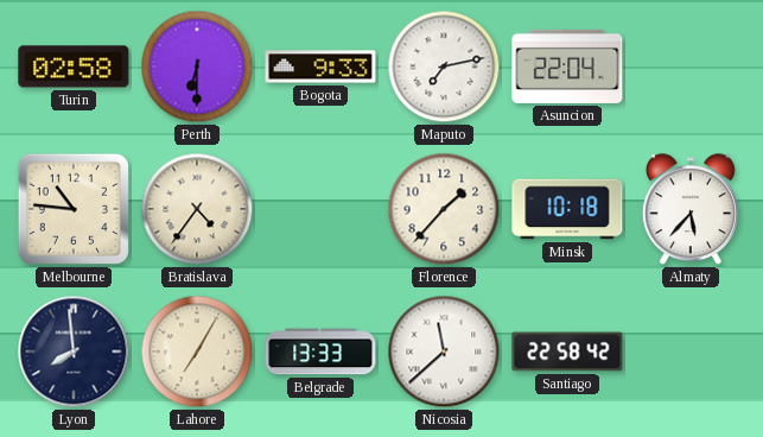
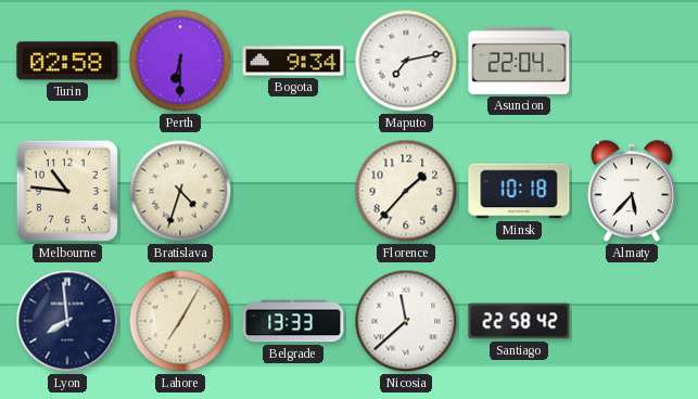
Bogota: 9:33 -> 9:34 (293, 61)
Bratislava: 4:36 -> 4:33 (180, 191)
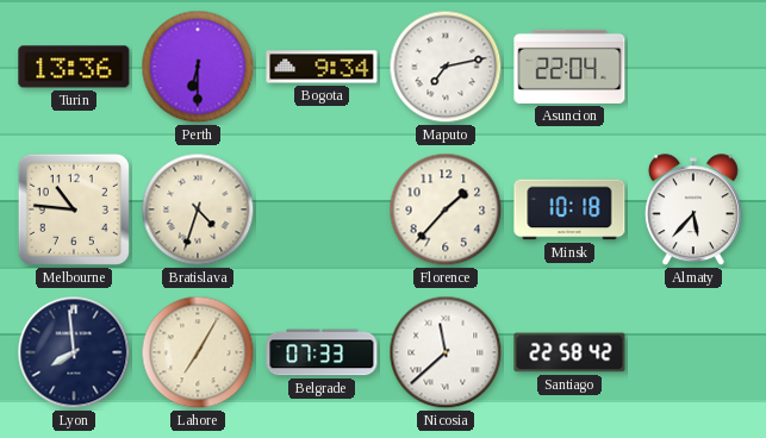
Turin: 02:58 -> 13:36 (74, 67)
Belgrade: 13:33 -> 07:33 (322, 352)
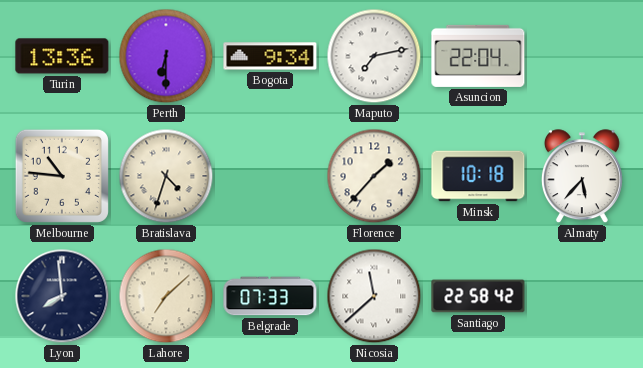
Lahore: 7:05 -> 7:08 (166, 296)
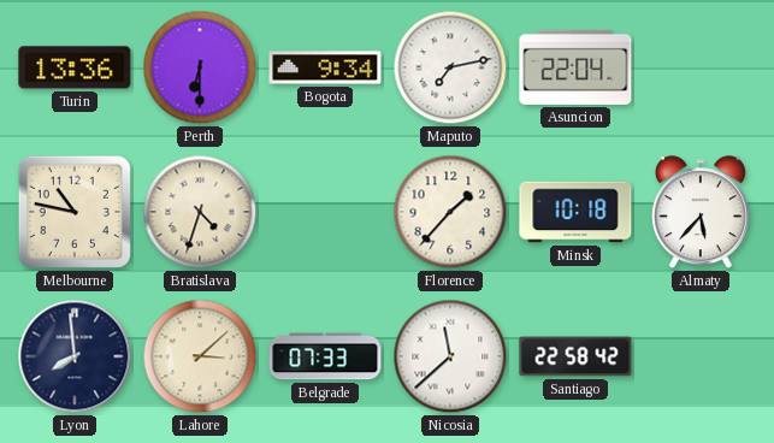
Melbourne: 10:46 -> 10:47 (75, 212)
Lahore: 7:08 -> 3:08 (200, 356)
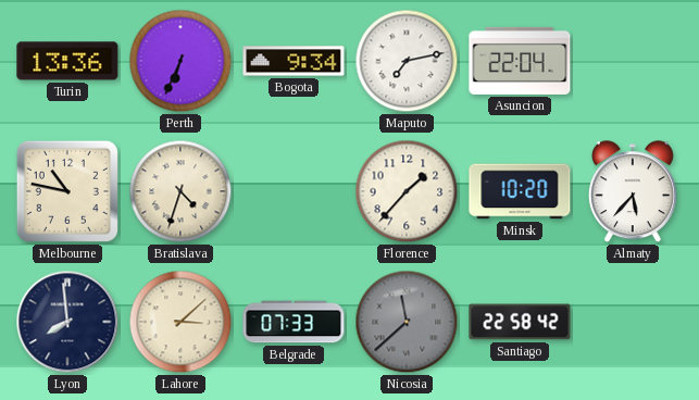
Perth: 6:30 -> 6:34 (180, 61)
Minsk: 10:18 -> 10:20 (520, 191)
Nicosia dial: white -> grey (407, 322)
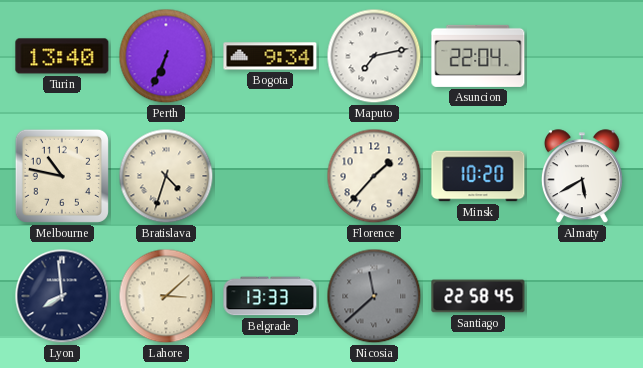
Turin: 13:36 -> 13:40 (62, 56)
Almaty: 5:37 -> 5:40 (582, 177)
Belgrade: 07:33 -> 13:33 (270, 296)
Santiago: 22:58:42 -> 22:58:45 (478, 296)
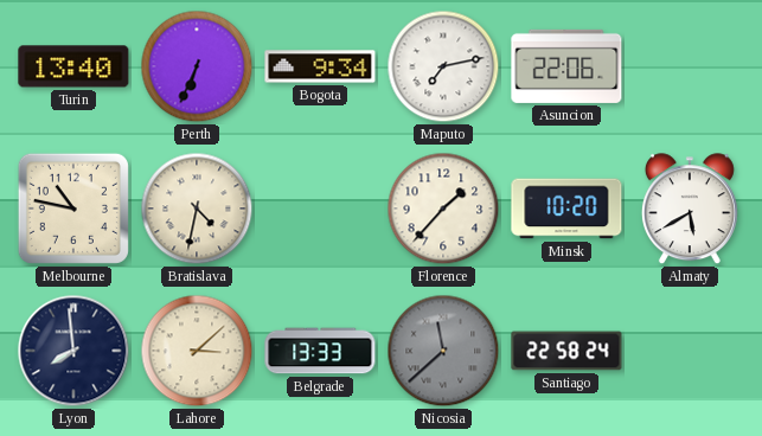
Asuncion: 22:04 -> 22:06 (566, 66)
Bratislava: 4:33 -> 4:32 (197, 209)
Santiago: 22:58:45 -> 22:58:24 (566, 351)
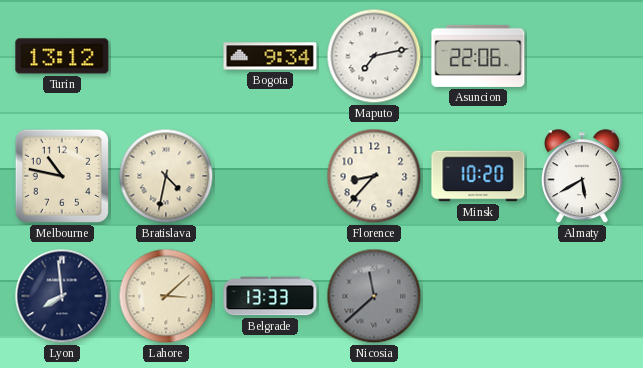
Turin: 13:40 -> 13:12 (62, 56)
Perth: 6:34 -> none (197, 66)
Florence: 1:37 -> 8:37 (374, 176)
Santiago: 22:58 -> none (566, 351)
